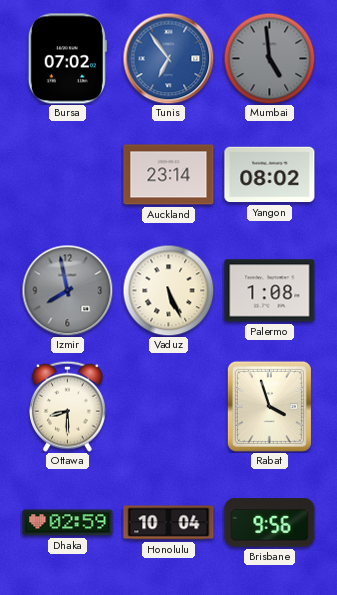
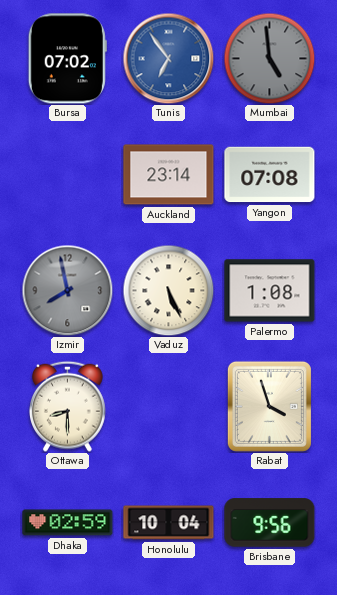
Yangon: 08:02 -> 07:08 (270, 175)
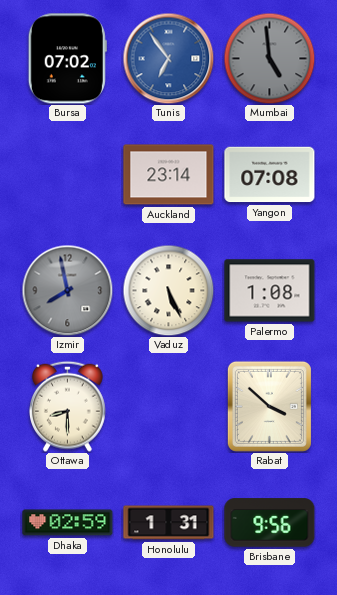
Rabat: 3:57 -> 3:52 (269, 406)
Honolulu: 10:04 -> 1:31 (169, 523)
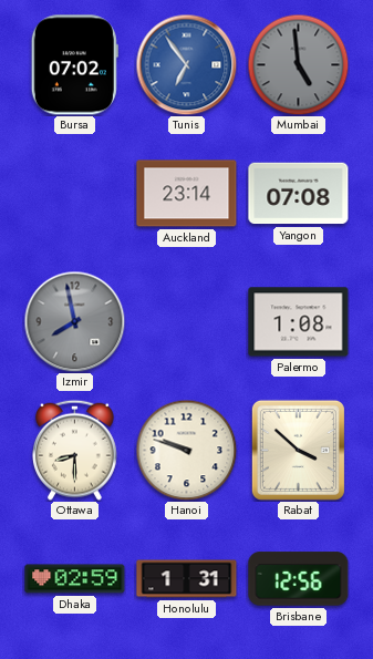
Vaduz: 5:26 -> none (168, 290)
Hanoi: none -> 9:48 (186, 450)
Brisbane: 9:56 -> 12:56 (299, 579)
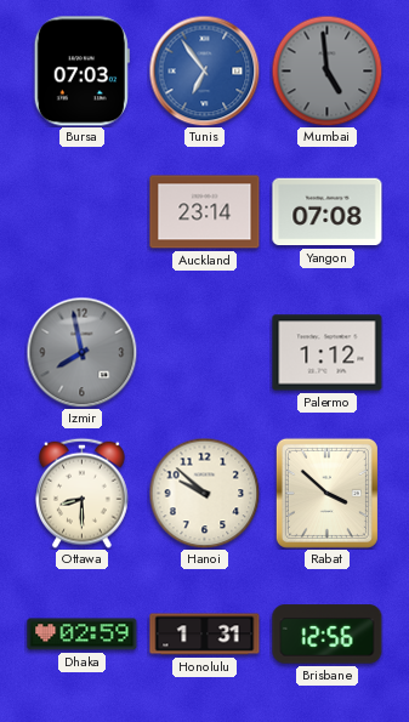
Bursa: 07:02 -> 07:03 (81, 72)
Palermo: 1:08 -> 1:12 (328, 353)
Hanoi: 9:48 -> 9:52 (204, 493)
